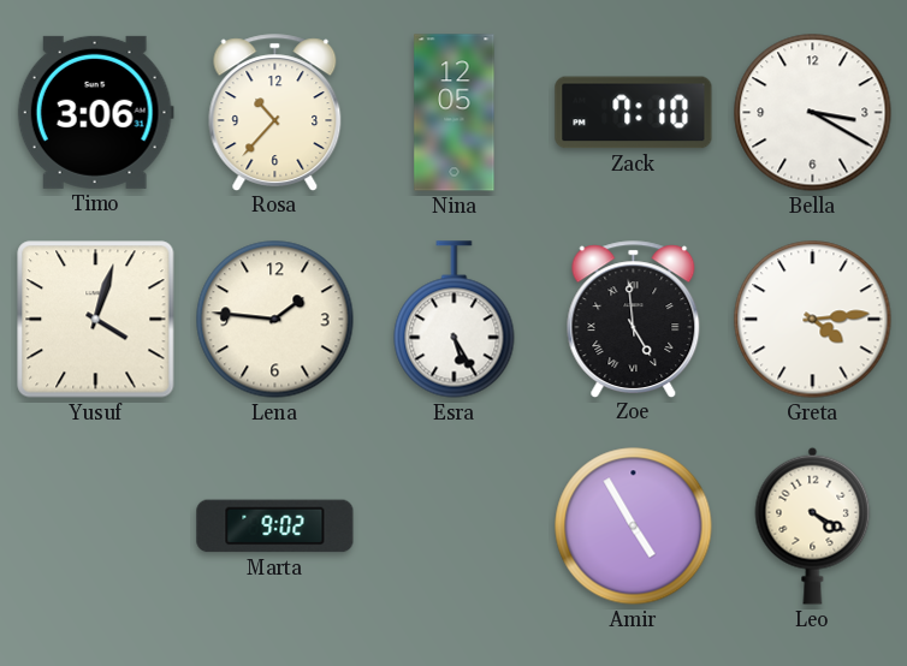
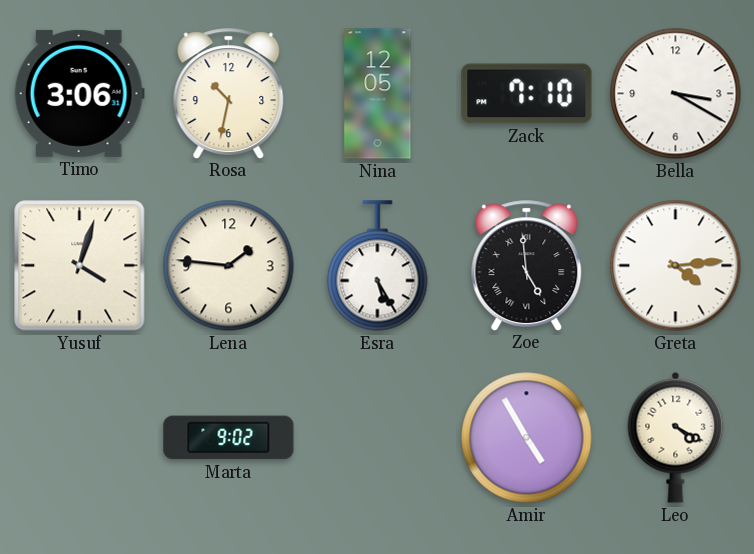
Rosa: 10:37 -> 10:32 (229, 93)
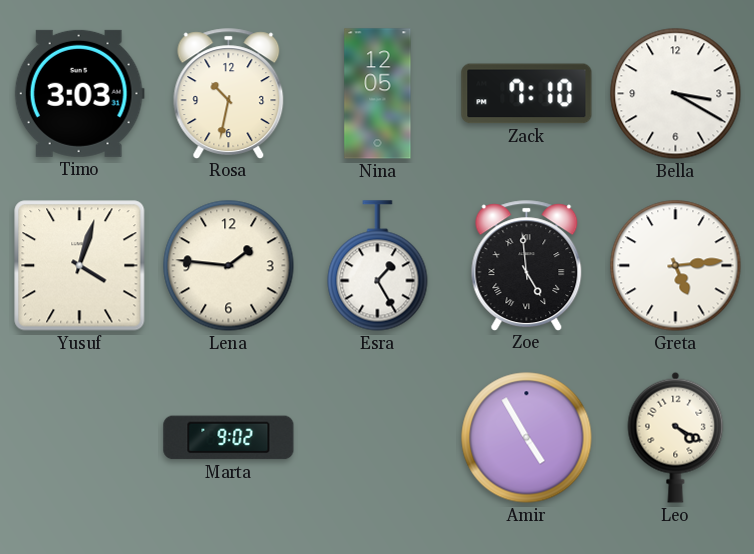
Timo: 3:06 -> 3:03 (79, 93)
Esra: 5:25 -> 1:25 (378, 266)
Greta: 4:14 -> 5:14 (676, 266)
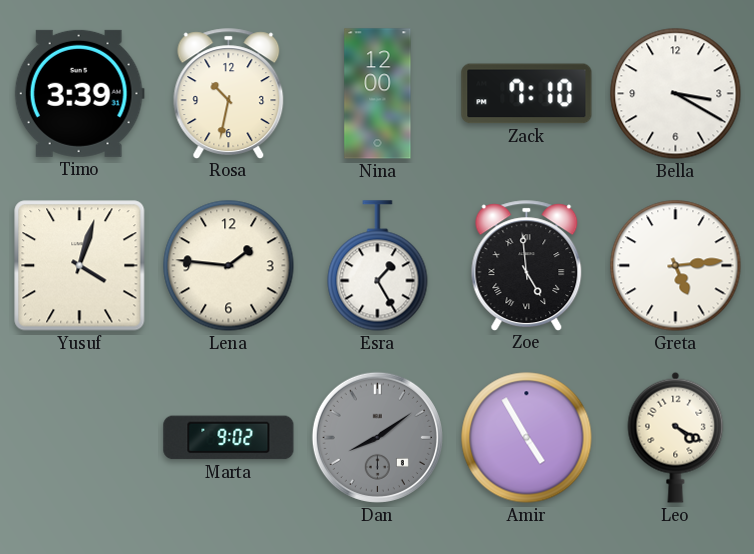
Timo: 3:03 -> 3:39 (79, 93)
Nina: 12:05 -> 12:00 (378, 94)
Dan: none -> 8:09 (377, 437)
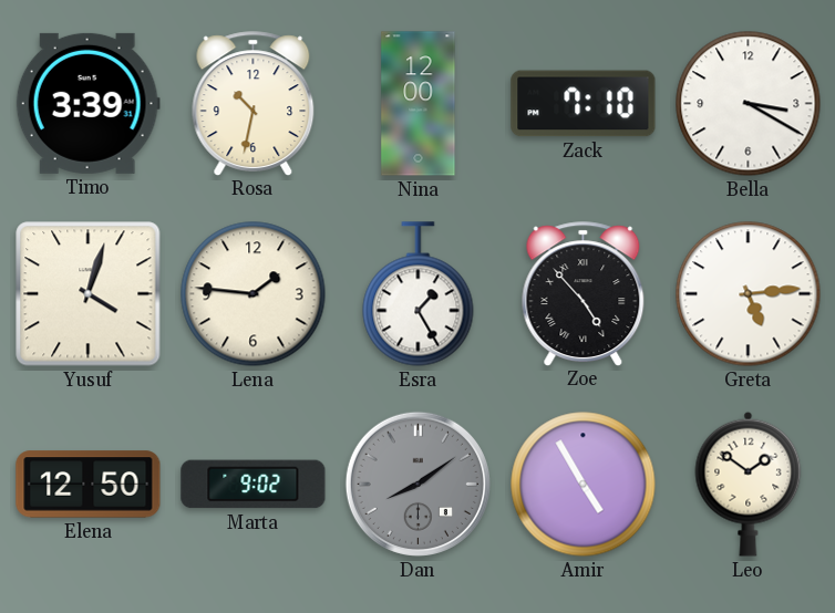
Zoe: 4:59 -> 4:53 (584, 293)
Elena: none -> 12:50 (89, 485)
Leo: 4:20 -> 1:51 (749, 484)
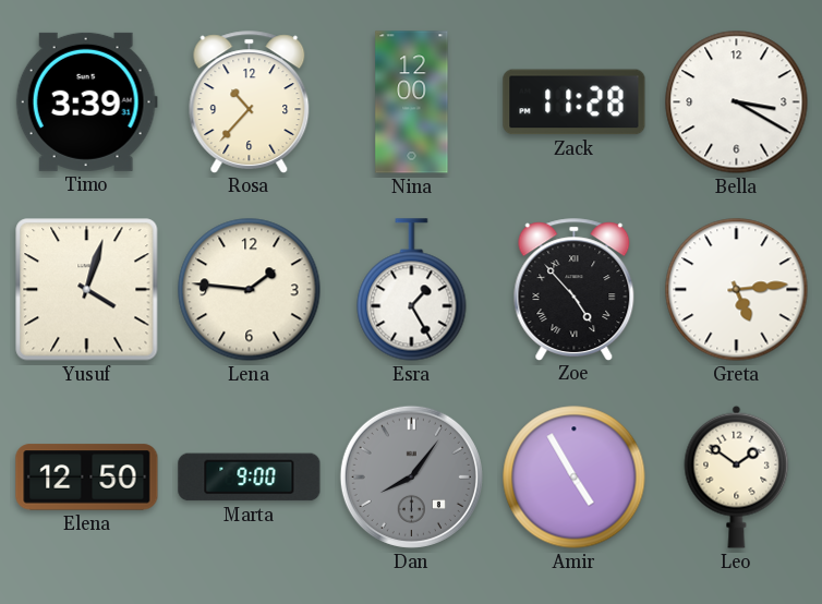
Rosa: 10:32 -> 10:37 (250, 101)
Zack: 7:10 -> 11:28 (575, 102)
Marta: 9:02 -> 9:00 (250, 478)
Dan: 8:09 -> 8:06 (411, 476)
